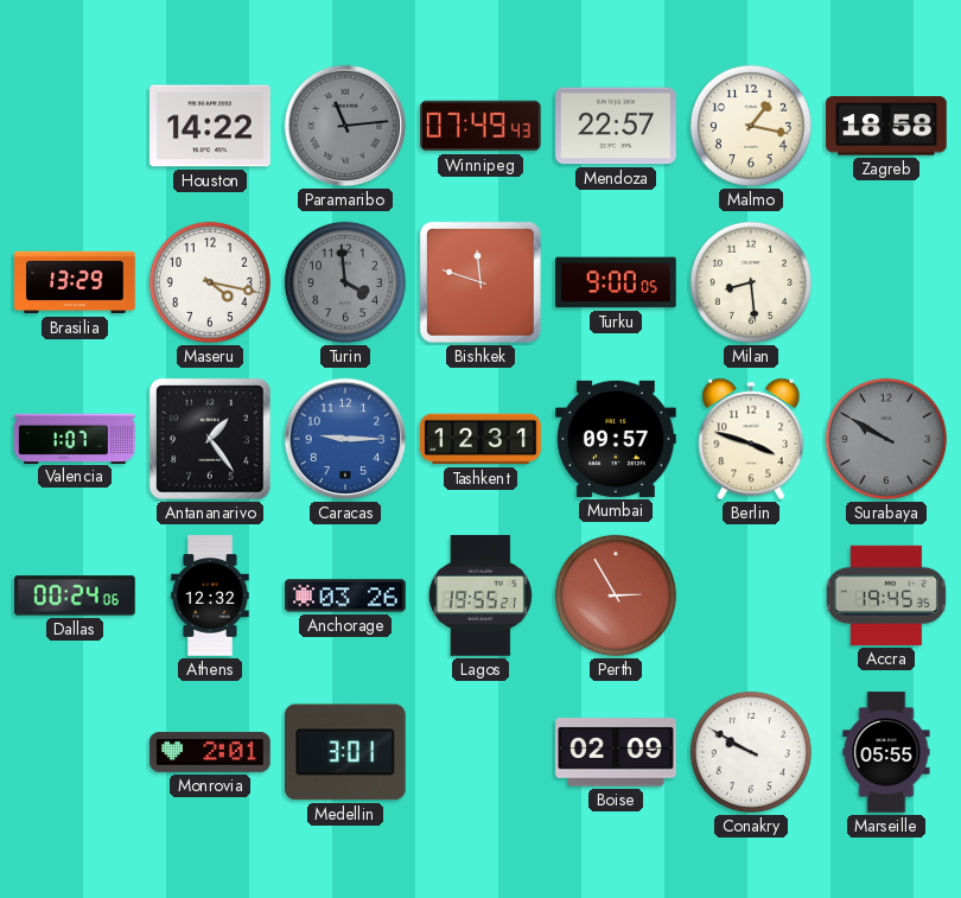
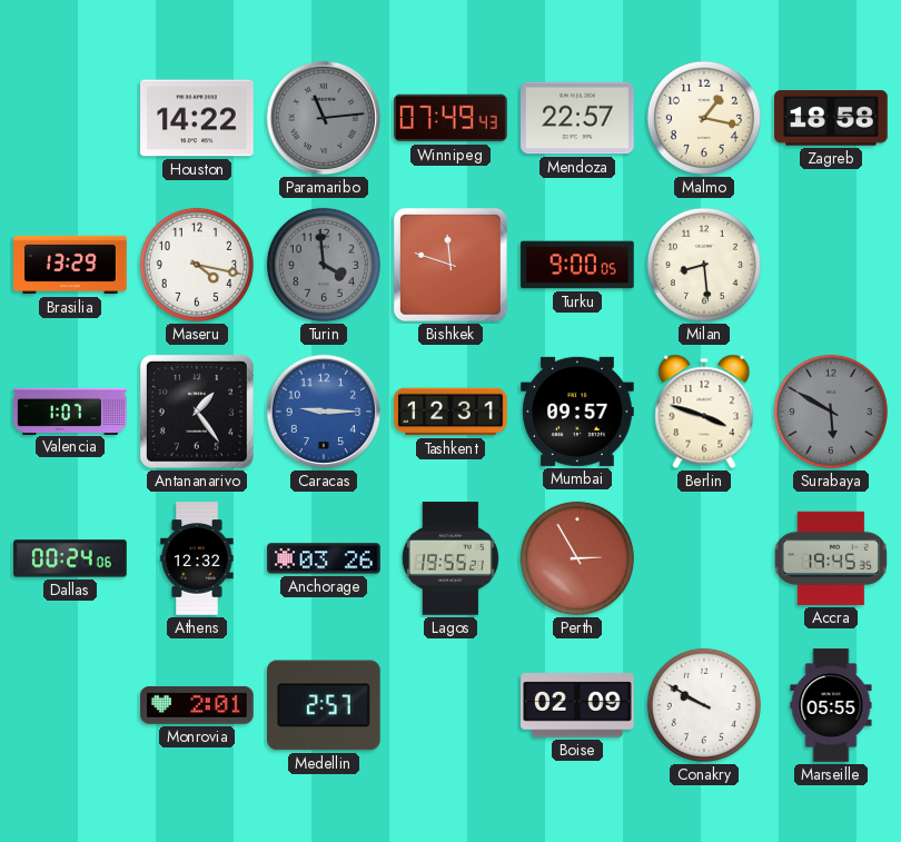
Surabaya: 9:50 -> 5:50 (831, 412)
Medellin: 3:01 -> 2:57 (325, 705)
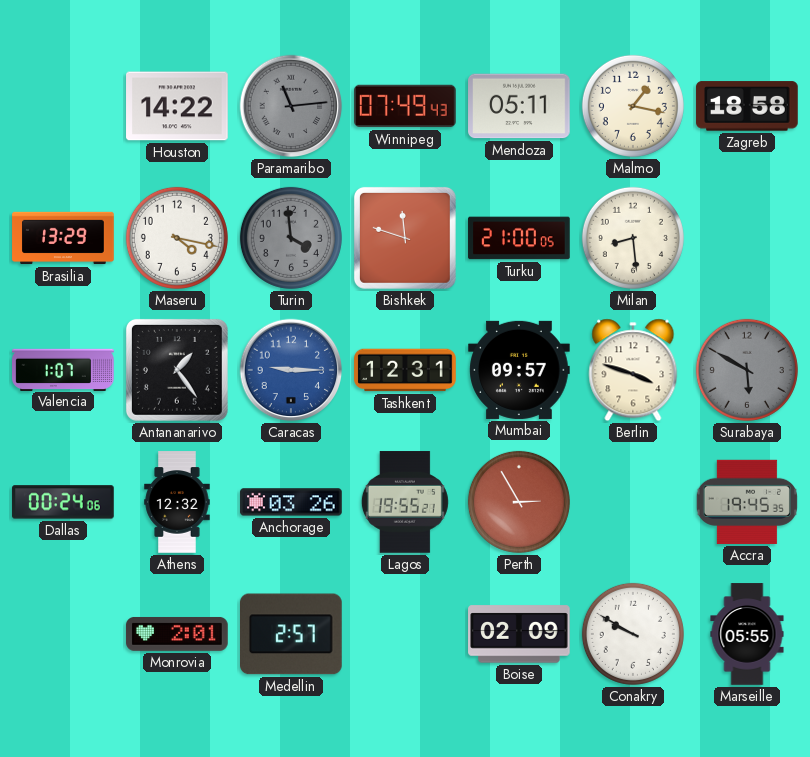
Mendoza: 22:57 -> 05:11 (519, 106)
Turku: 9:00 -> 21:00 (519, 238)
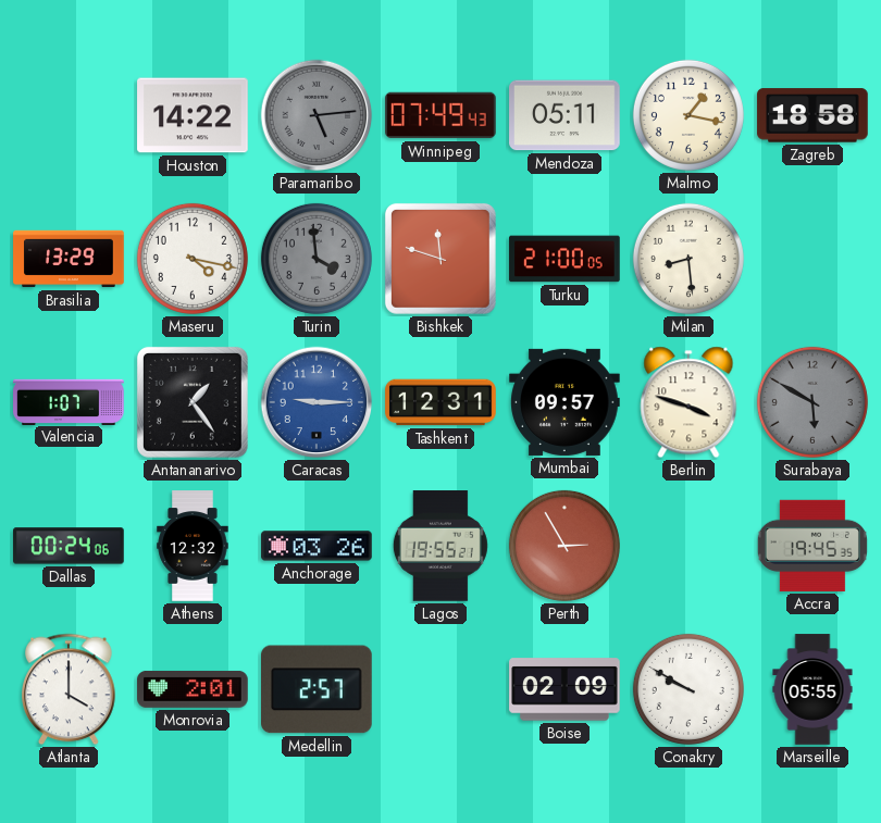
Paramaribo: 11:14 -> 5:14 (317, 115)
Atlanta: none -> 4:00 (69, 689)
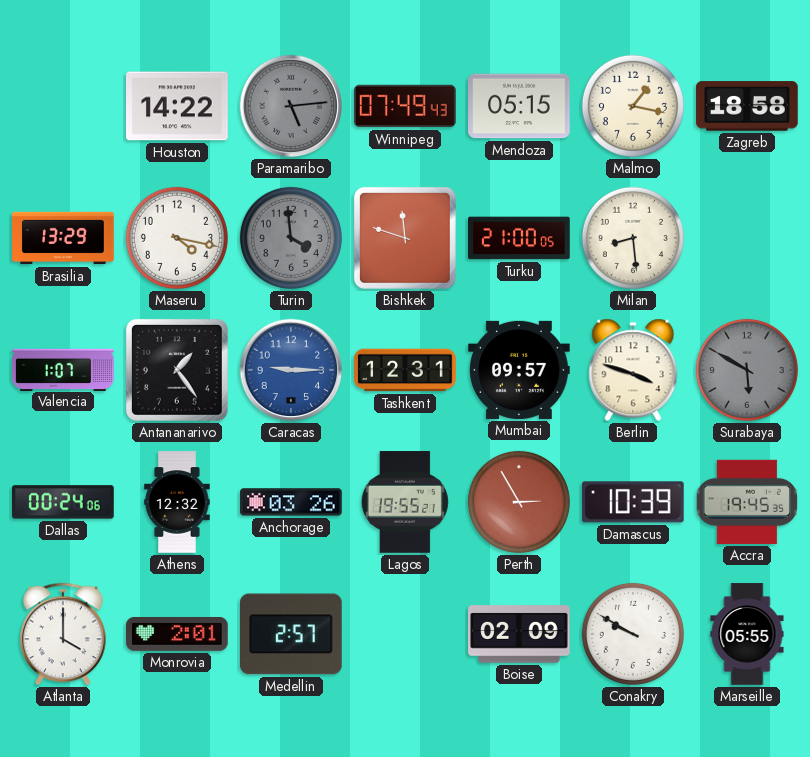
Mendoza: 05:11 -> 05:15 (519, 106)
Damascus: none -> 10:39 (633, 502)
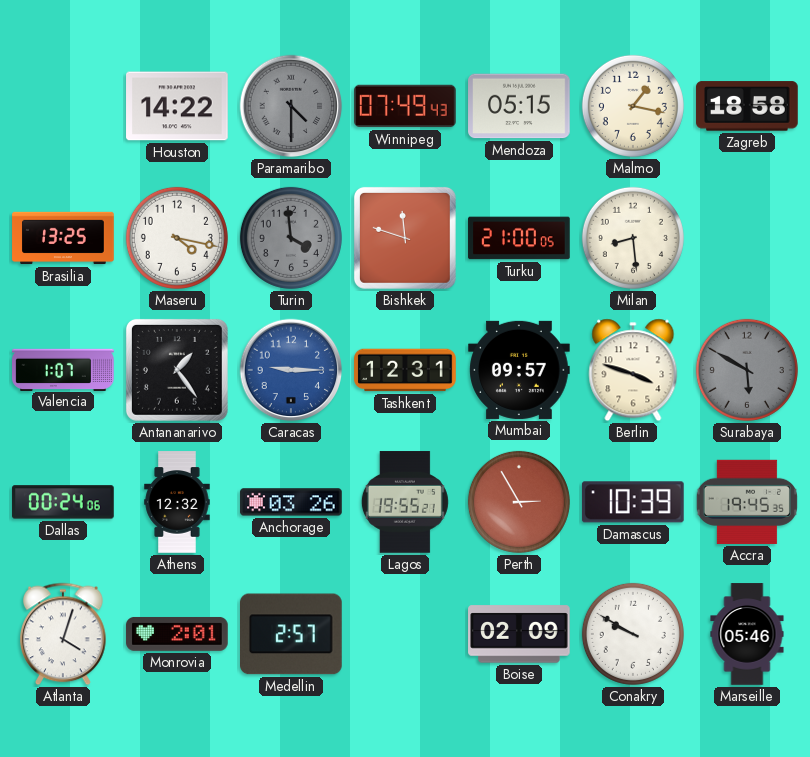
Paramaribo: 5:14 -> 4:30 (291, 106)
Brasilia: 13:29 -> 13:25 (63, 238)
Atlanta: 4:00 -> 4:03 (63, 634)
Marseille: 05:55 -> 05:46 (747, 634)
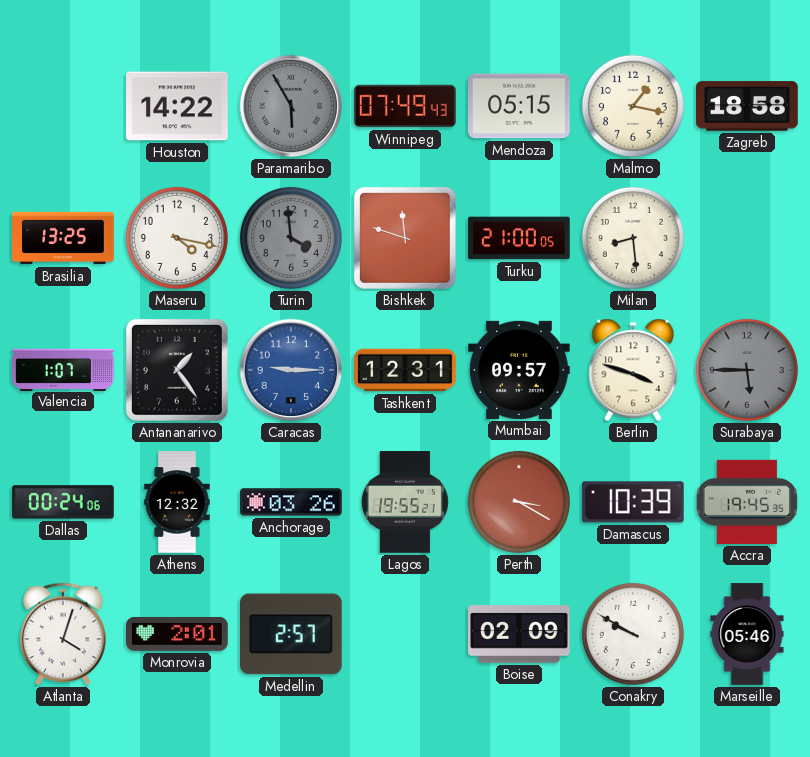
Paramaribo: 4:30 -> 5:55 (291, 106)
Surabaya: 5:50 -> 5:45 (747, 370)
Perth: 2:55 -> 3:20 (519, 502)
